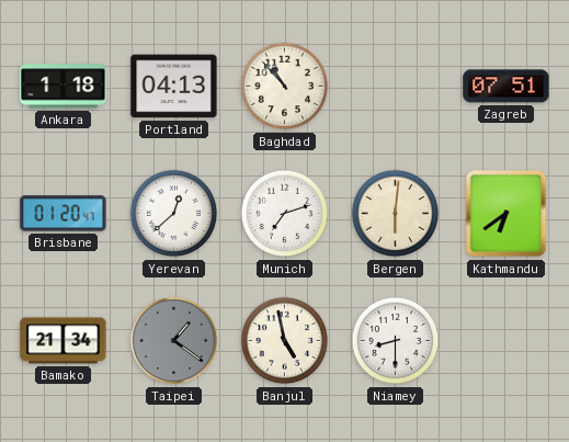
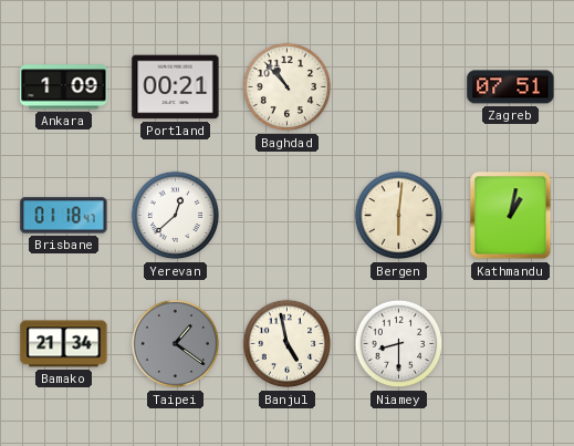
Ankara: 1:18 -> 1:09 (64, 87)
Portland: 04:13 -> 00:21 (176, 87)
Brisbane: 01:20 -> 01:18 (64, 216)
Munich: 7:12 -> none (285, 214)
Kathmandu: 6:39 -> 1:02 (511, 216)
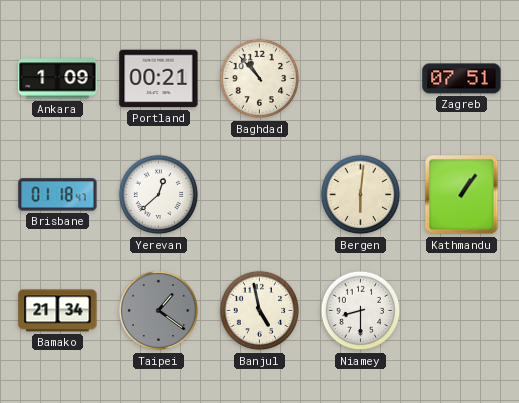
Kathmandu: 1:02 -> 1:06 (462, 195)
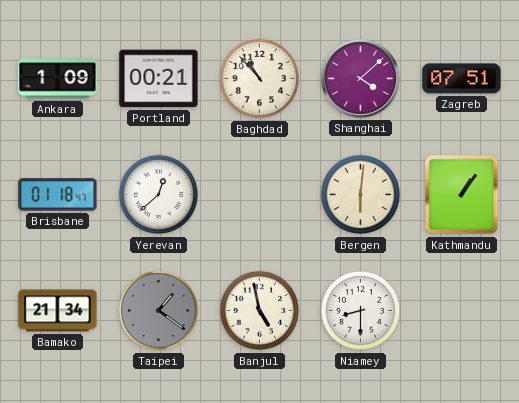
Shanghai: none -> 4:08 (360, 78)
